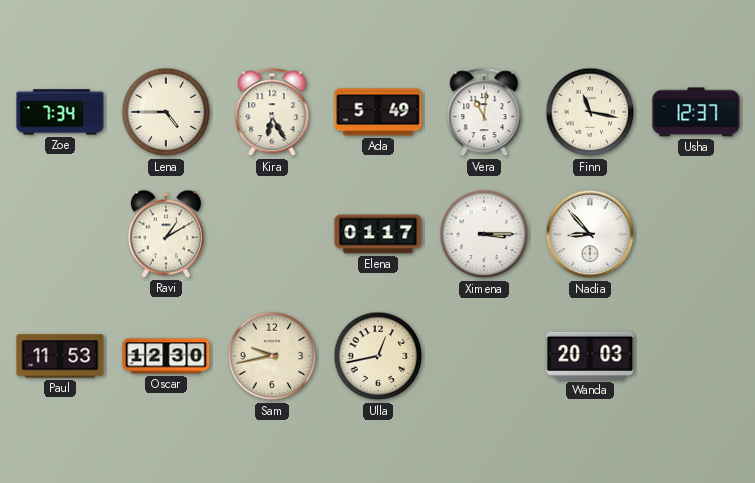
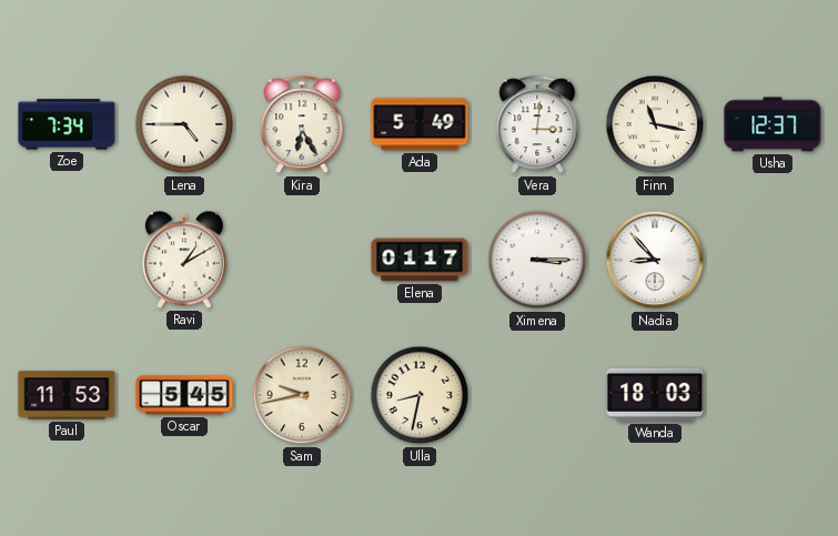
Vera: 11:01 -> 3:01 (537, 125)
Oscar: 12:30 -> 5:45 (184, 395)
Ulla: 12:43 -> 8:32 (420, 395)
Wanda: 20:03 -> 18:03 (655, 395)
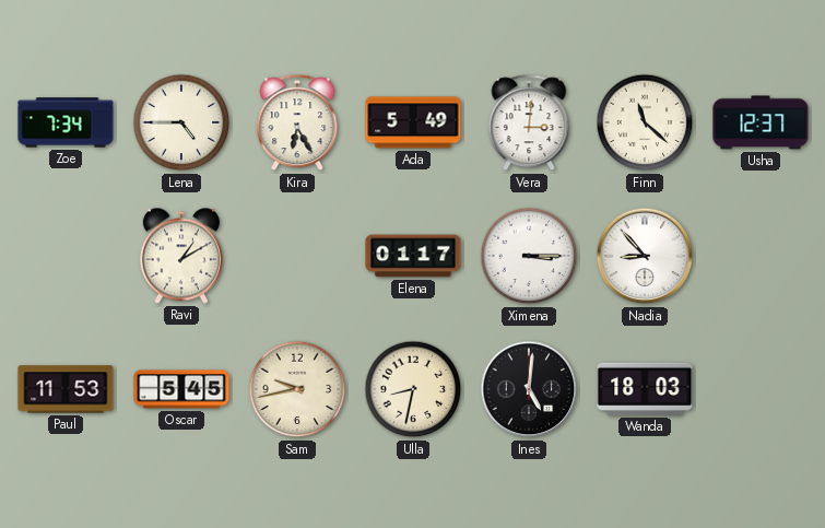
Finn: 11:17 -> 11:22 (645, 122)
Ines: none -> 5:01 (529, 389)
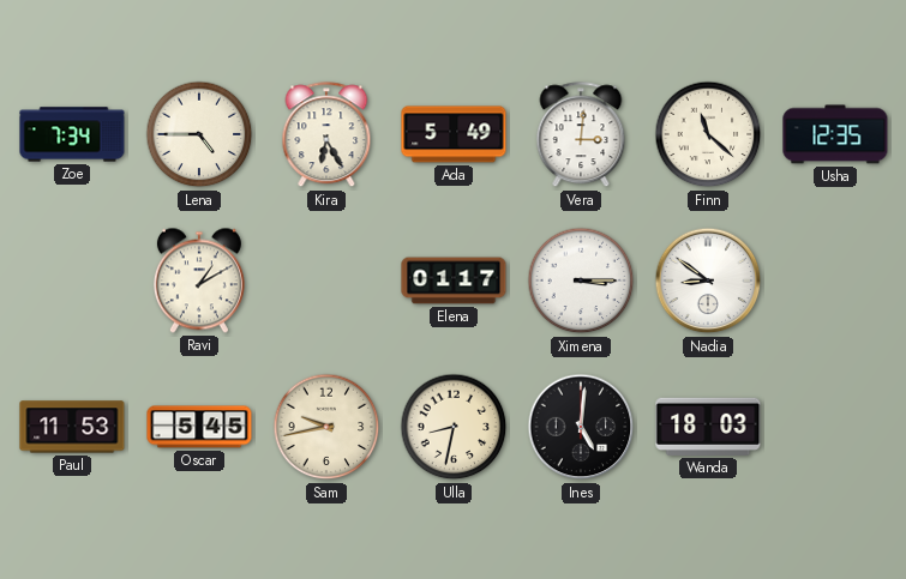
Usha: 12:37 -> 12:35 (835, 134)
Nadia: 8:53 -> 8:51 (708, 281)
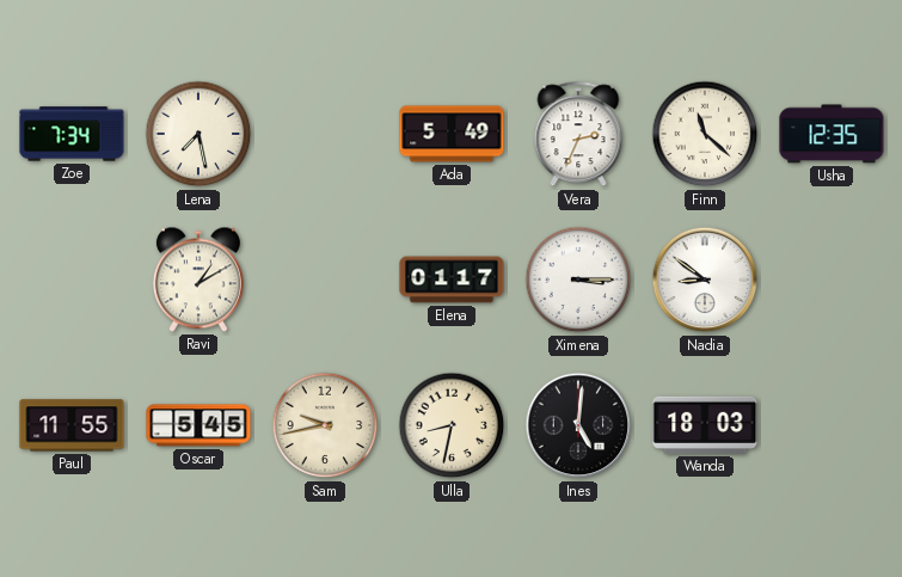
Lena: 4:45 -> 7:28 (198, 134)
Kira: 6:25 -> none (326, 135)
Vera: 3:01 -> 2:34 (578, 135)
Paul: 11:53 -> 11:55 (72, 425)
